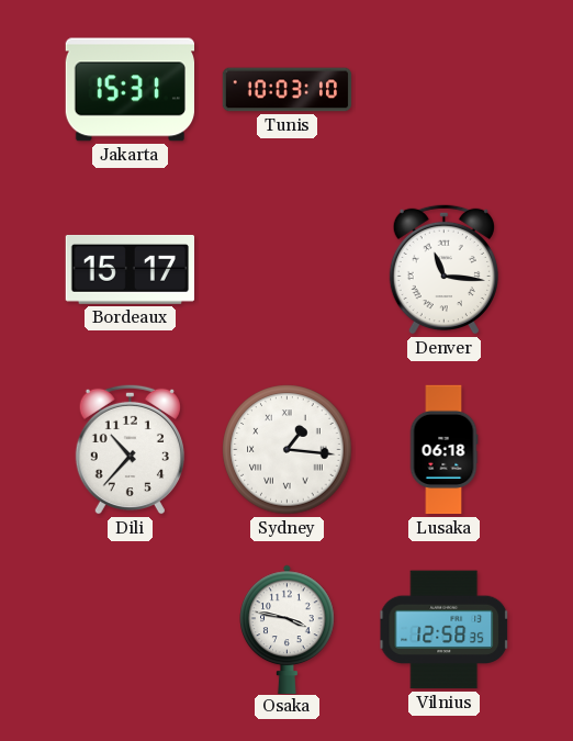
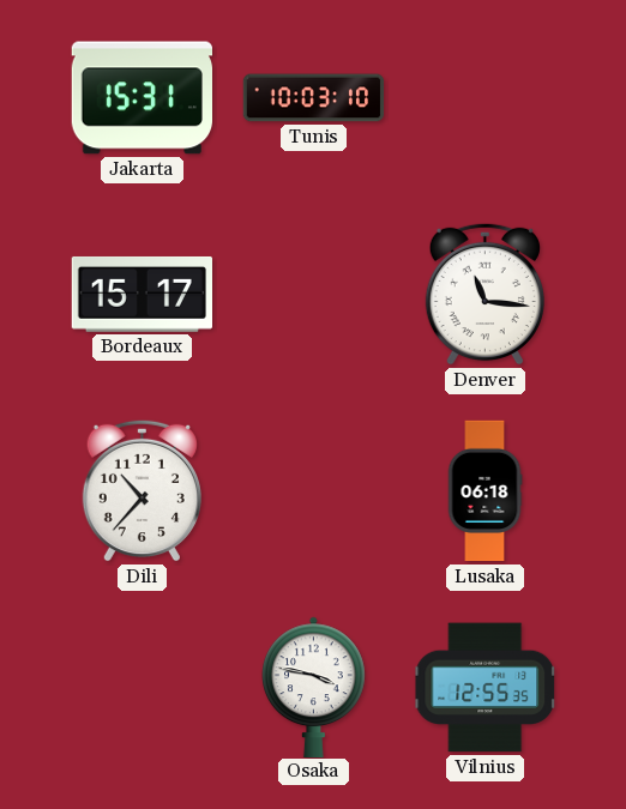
Sydney: 1:16 -> none (288, 450)
Vilnius: 12:58 -> 12:55 (486, 688)
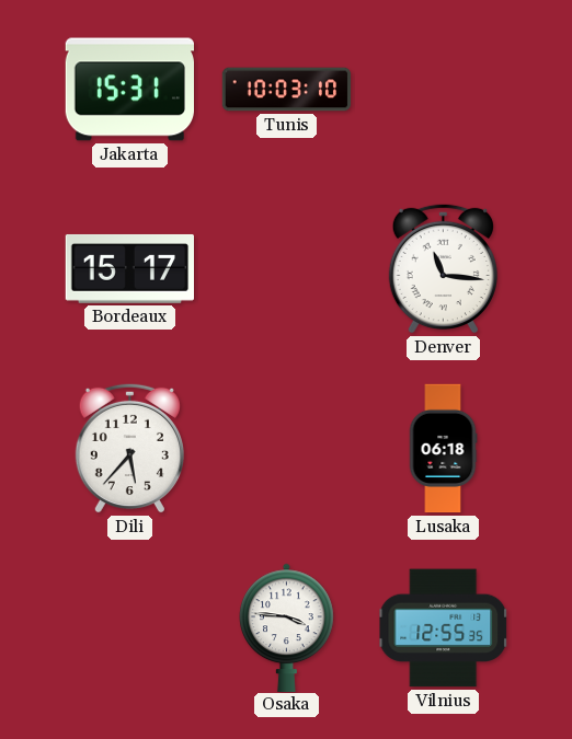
Dili: 10:37 -> 5:37 (129, 448)
Osaka: 3:47 -> 3:46 (287, 627)
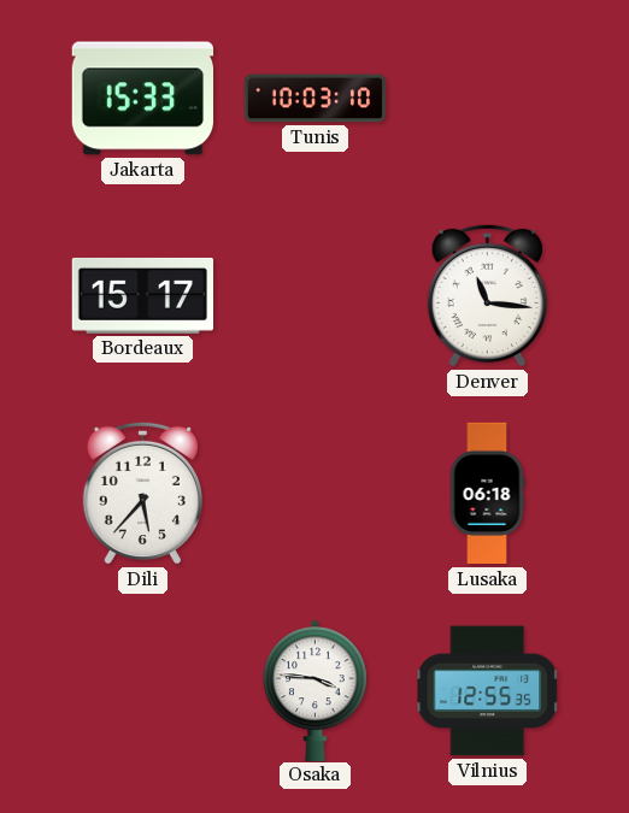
Jakarta: 15:31 -> 15:33 (142, 99)
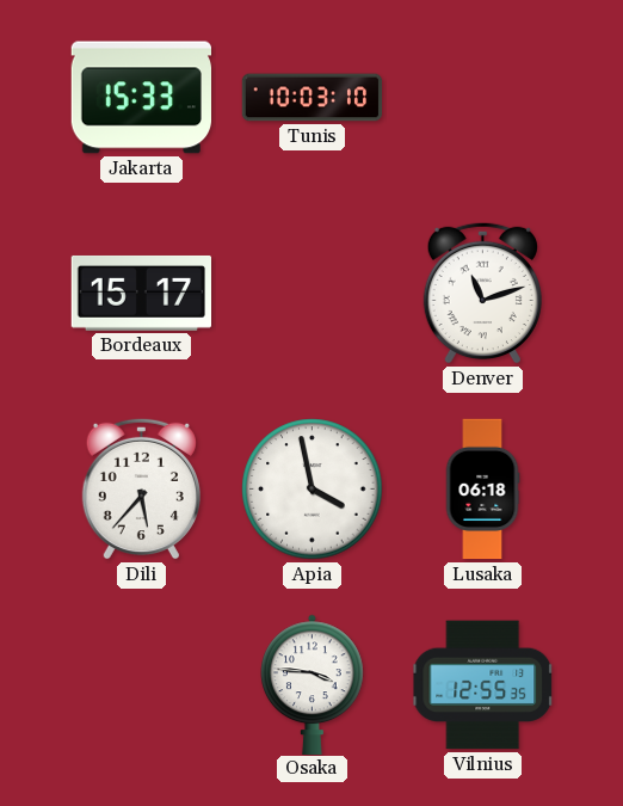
Denver: 11:16 -> 11:12 (482, 293)
Apia: none -> 3:58 (313, 490)
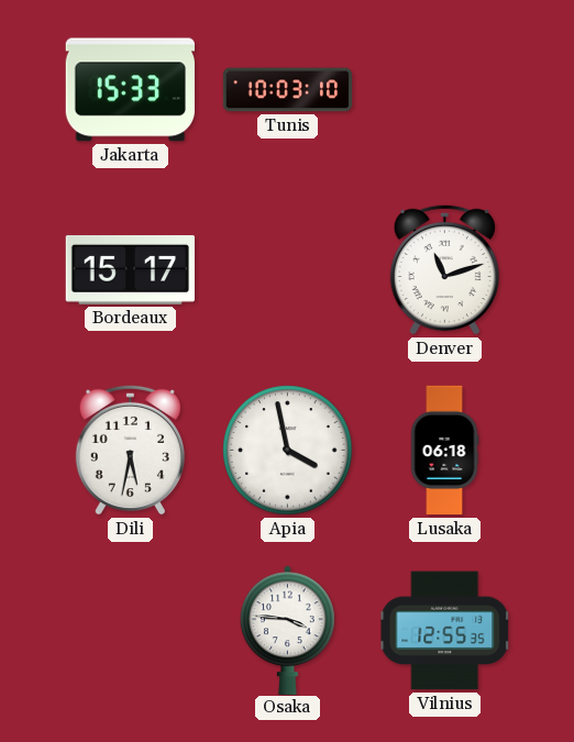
Dili: 5:37 -> 5:32 (130, 450)
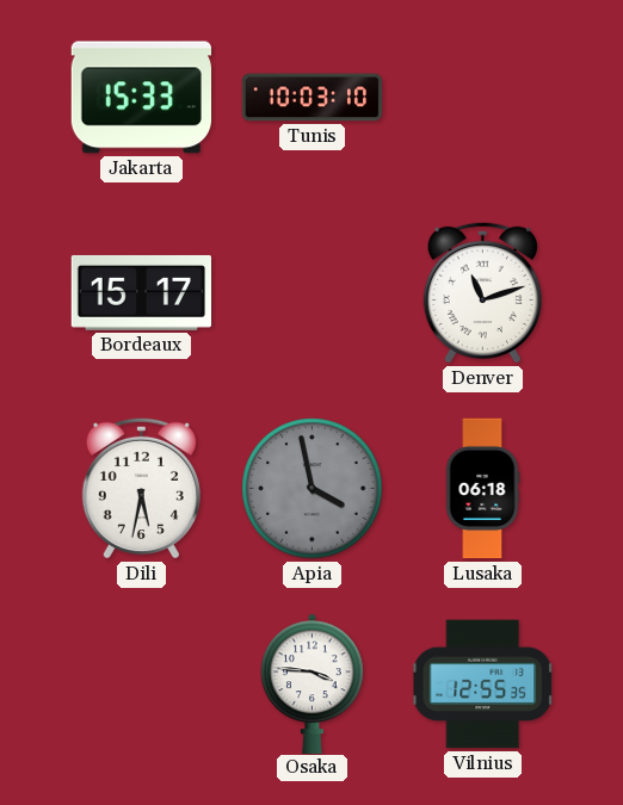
Apia dial: white -> grey (313, 489)
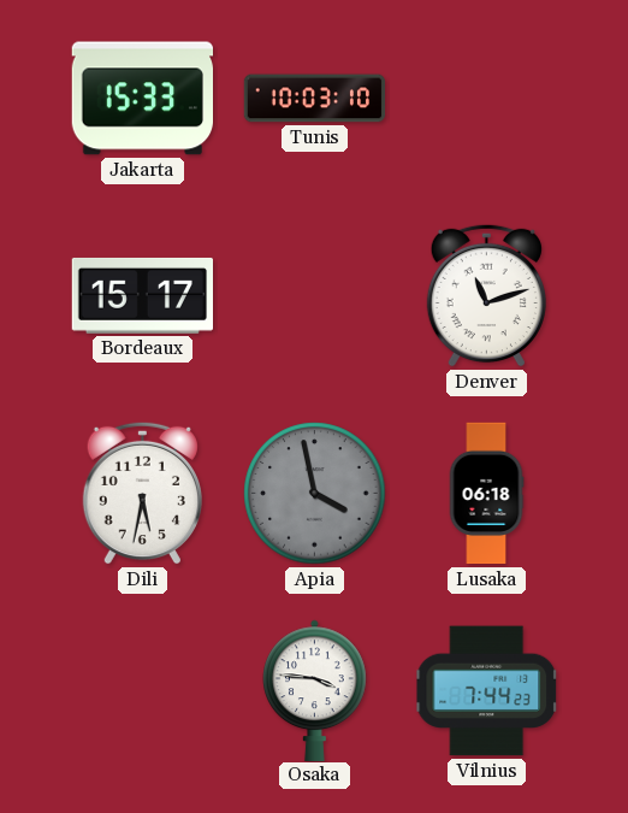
Vilnius: 12:55 -> 7:44 (487, 691)
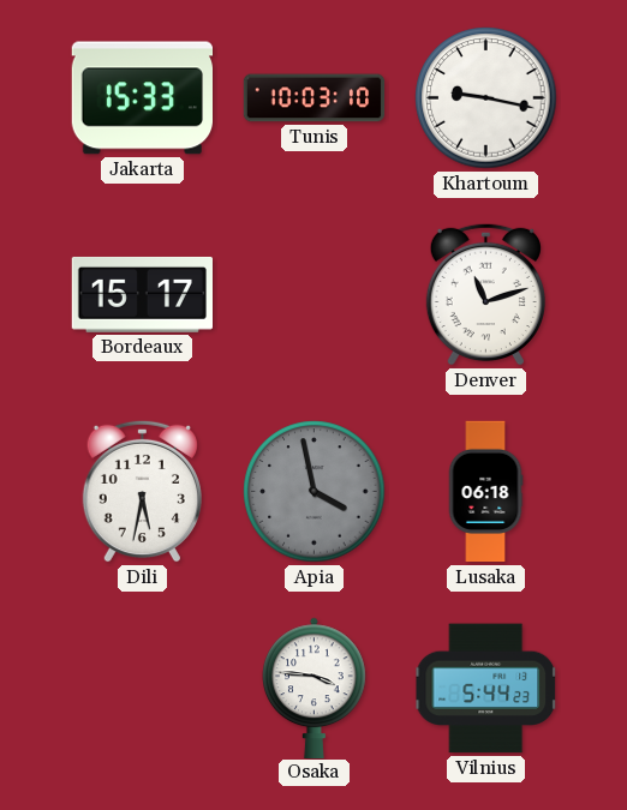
Khartoum: none -> 9:17 (486, 98)
Vilnius: 7:44 -> 5:44 (486, 689)
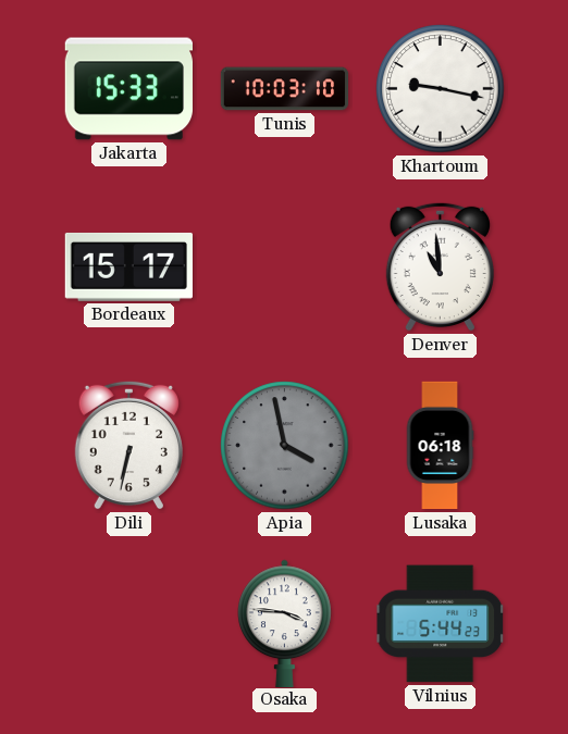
Denver: 11:12 -> 10:59 (440, 266)
Dili: 5:32 -> 6:32 (128, 445)
